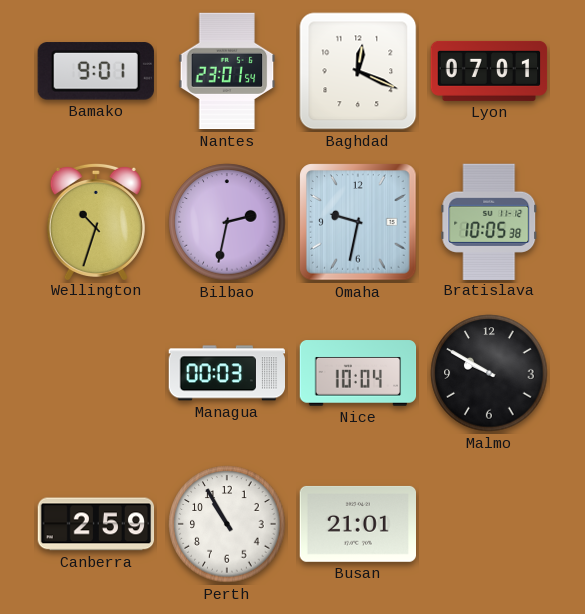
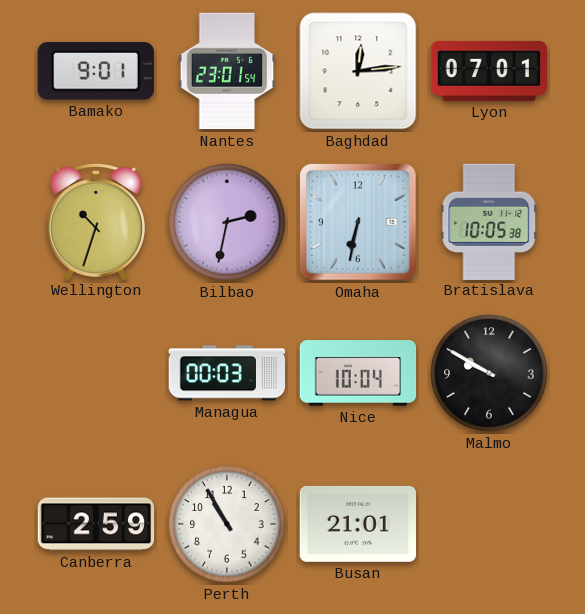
Baghdad: 12:19 -> 12:14 (358, 71)
Omaha: 9:32 -> 6:32 (358, 222)
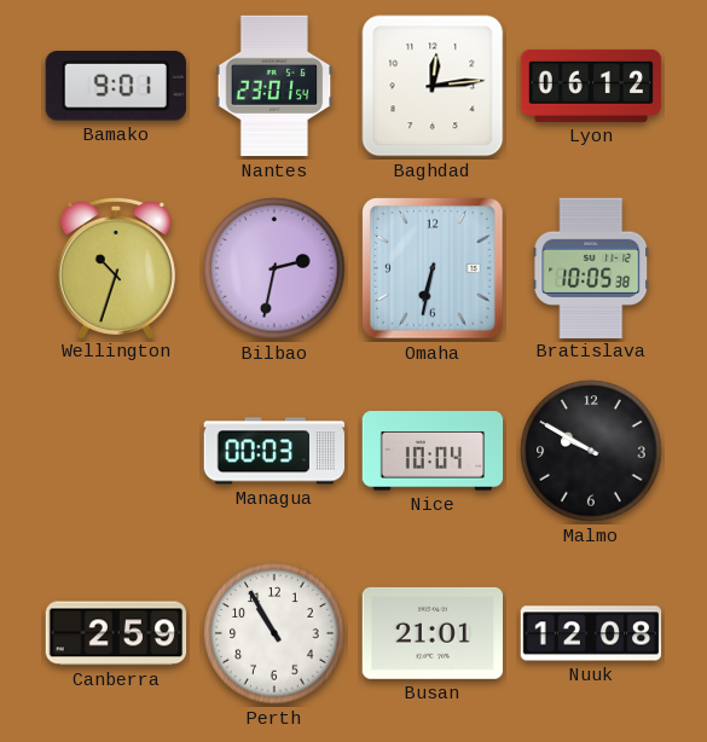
Lyon: 07:01 -> 06:12 (591, 86)
Nuuk: none -> 12:08 (591, 633)
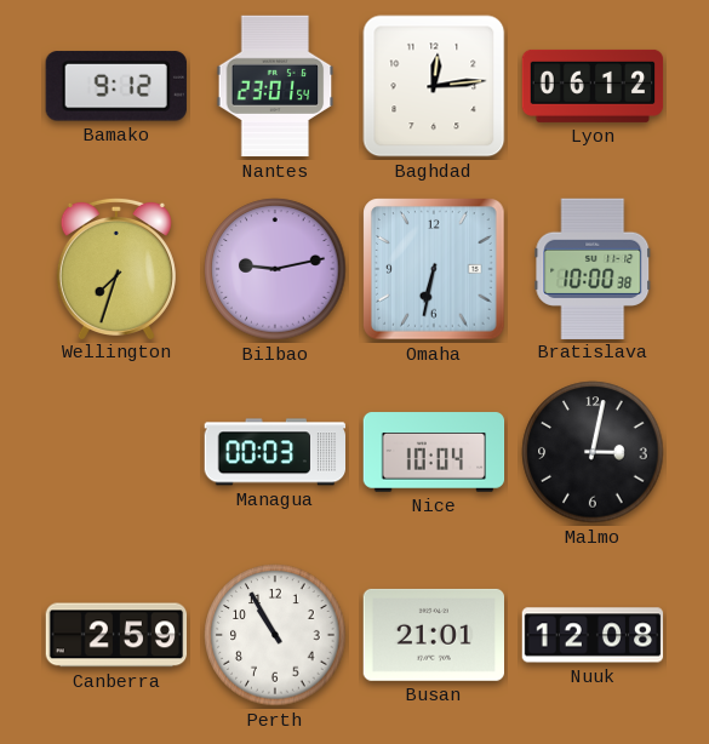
Bamako: 9:01 -> 9:12 (116, 86)
Wellington: 10:33 -> 7:33 (116, 268)
Bilbao: 2:32 -> 9:13 (275, 269)
Bratislava: 10:05 -> 10:00 (593, 268)
Malmo: 9:50 -> 3:02 (593, 452)
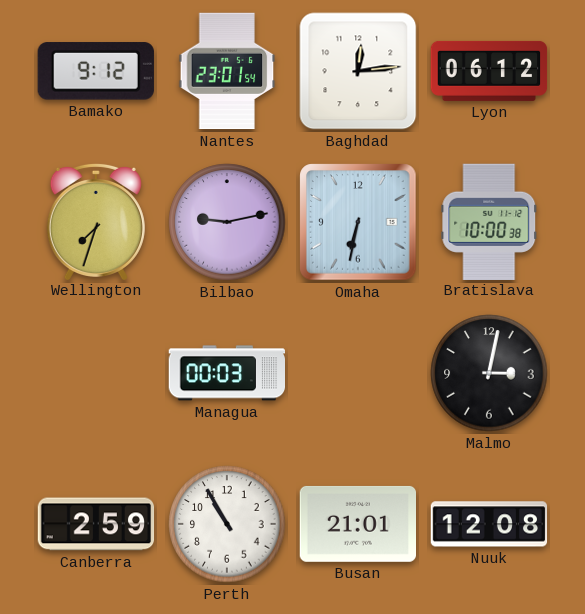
Nice: 10:04 -> none (434, 452)
